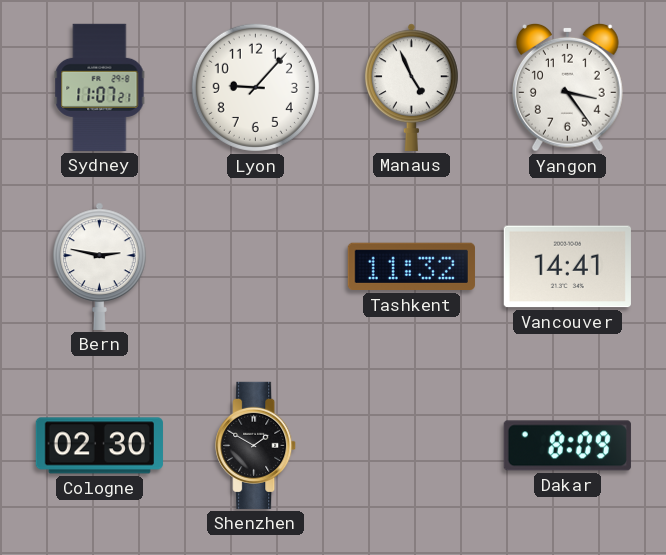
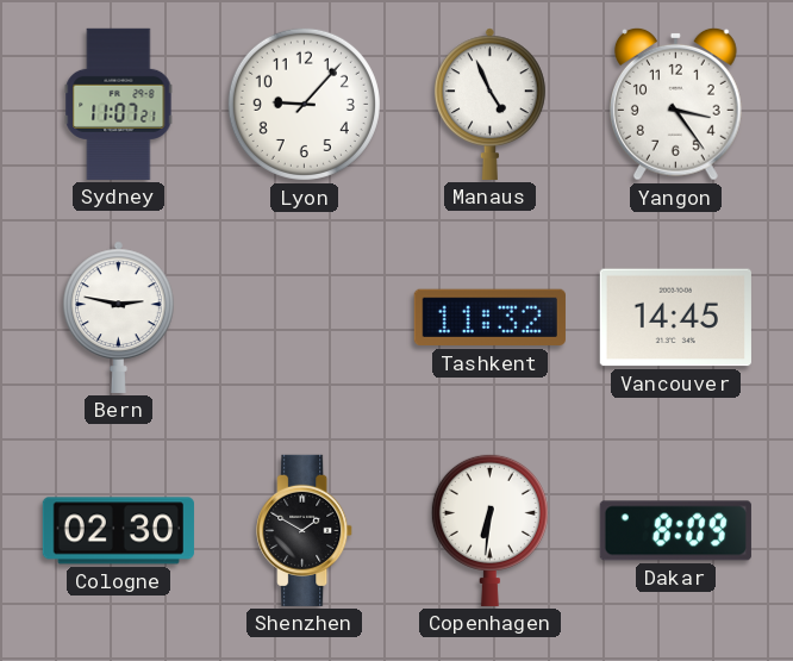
Vancouver: 14:41 -> 14:45 (675, 318)
Copenhagen: none -> 6:31 (489, 530)
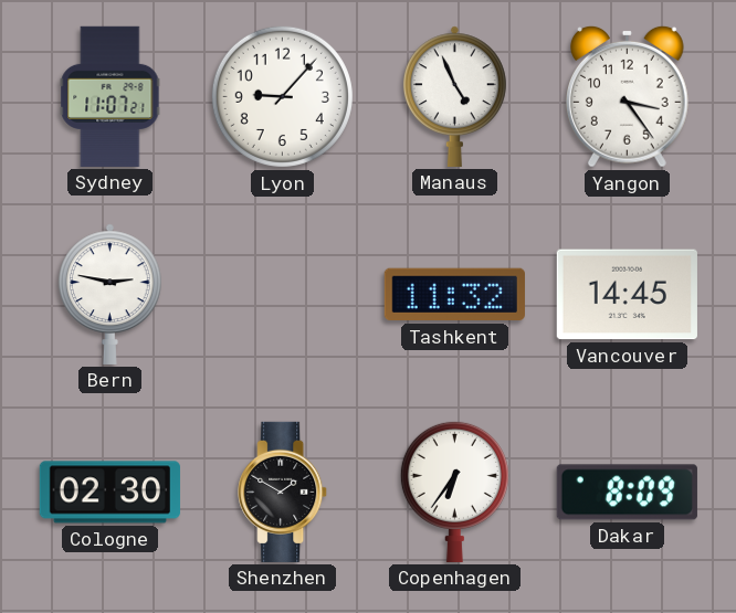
Copenhagen: 6:31 -> 6:36 (454, 492)
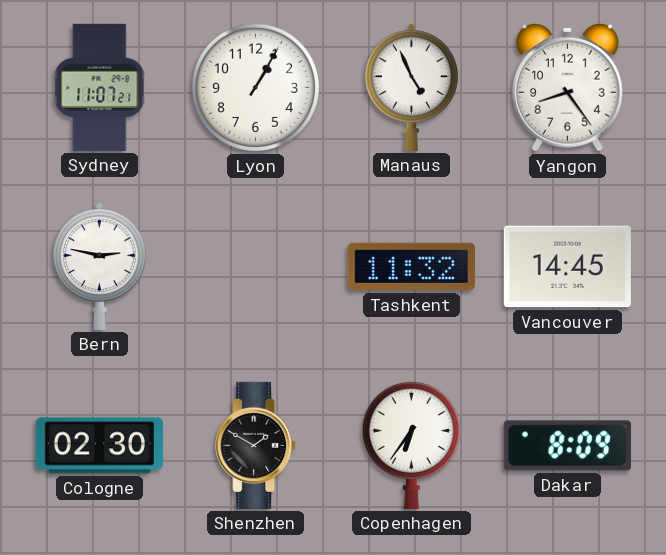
Lyon: 9:07 -> 1:05 (255, 87)
Yangon: 3:24 -> 8:24 (567, 87)
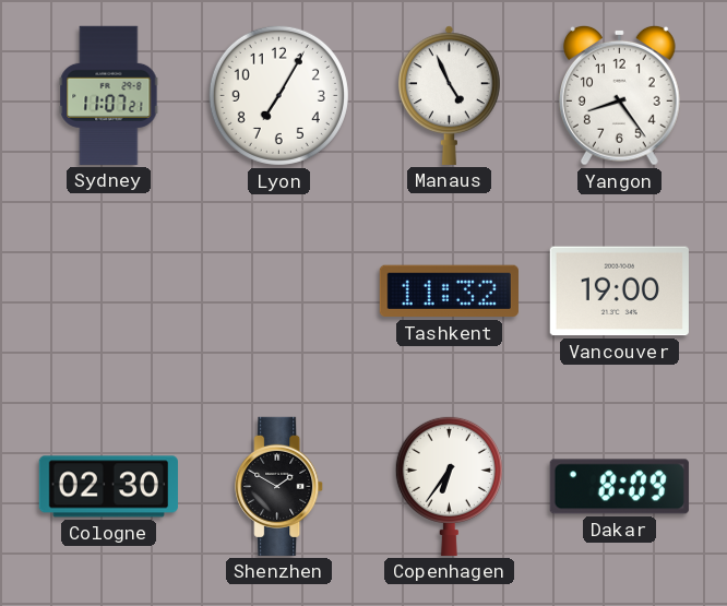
Lyon: 1:05 -> 7:05 (278, 95)
Bern: 2:47 -> none (99, 266)
Vancouver: 14:45 -> 19:00 (619, 292)
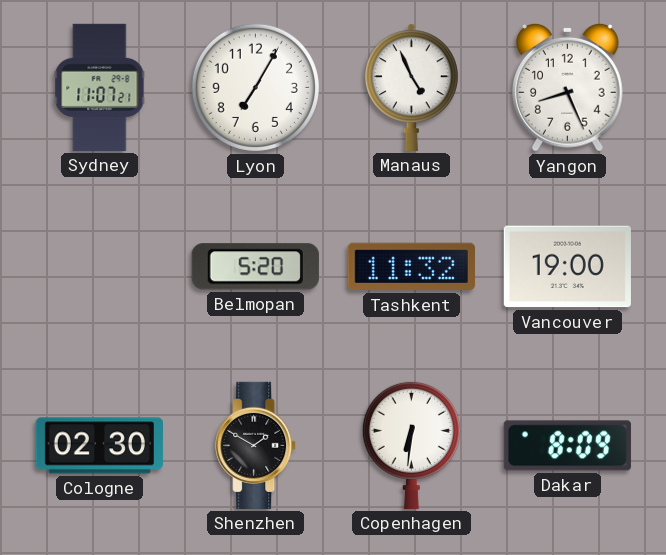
Yangon: 8:24 -> 8:26 (567, 87)
Belmopan: none -> 5:20 (255, 267)
Copenhagen: 6:36 -> 6:31 (411, 445)
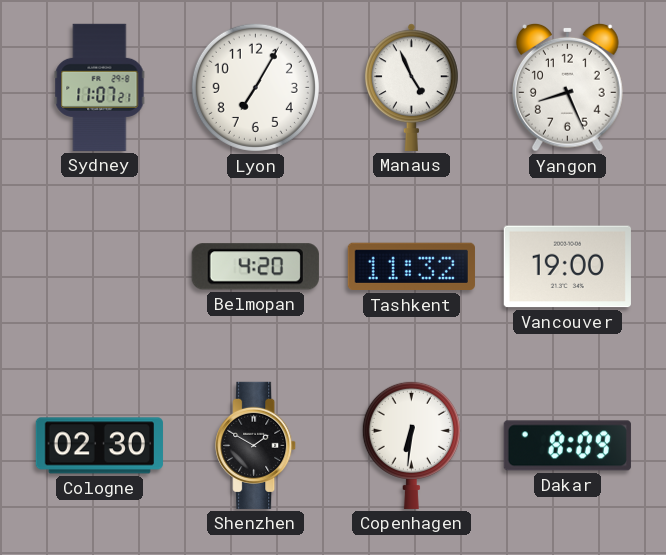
Belmopan: 5:20 -> 4:20 (255, 267)
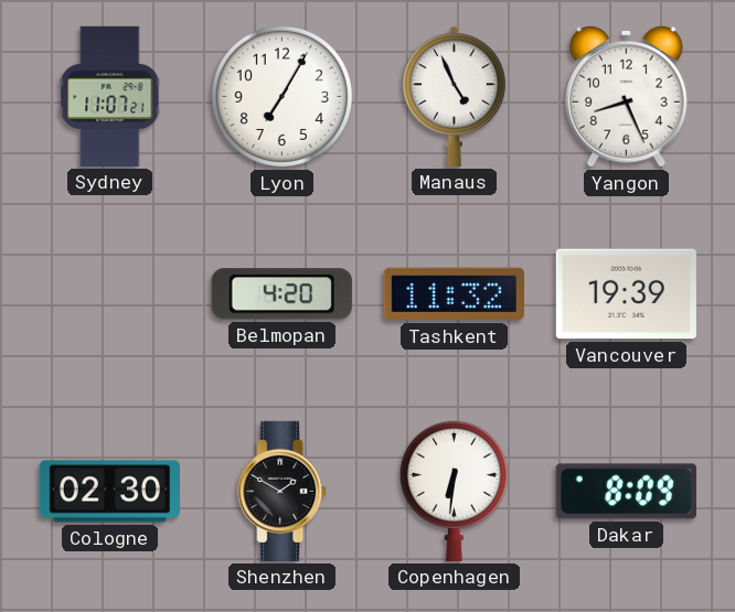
Vancouver: 19:00 -> 19:39 (626, 294)
